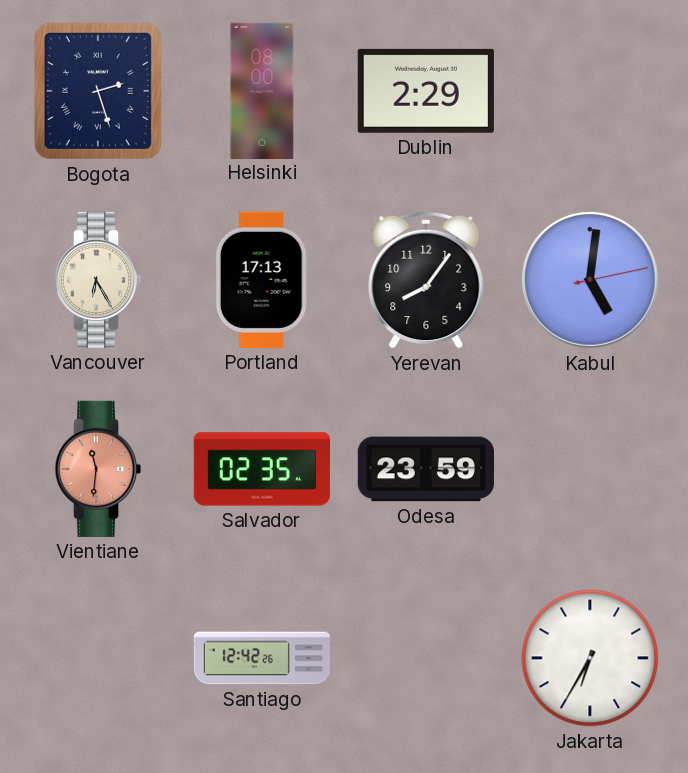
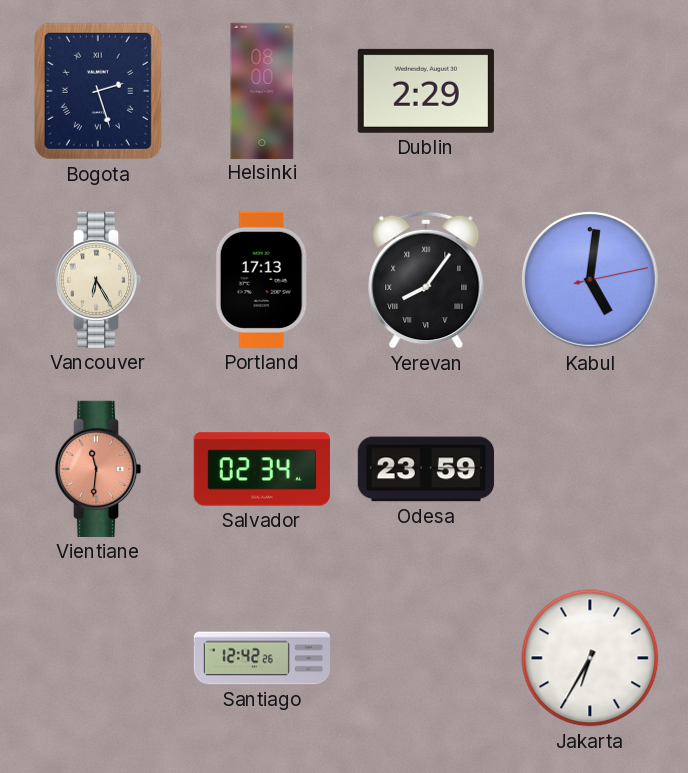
Yerevan numerals: Arabic -> Roman (426, 280)
Salvador: 02:35 -> 02:34 (262, 469)
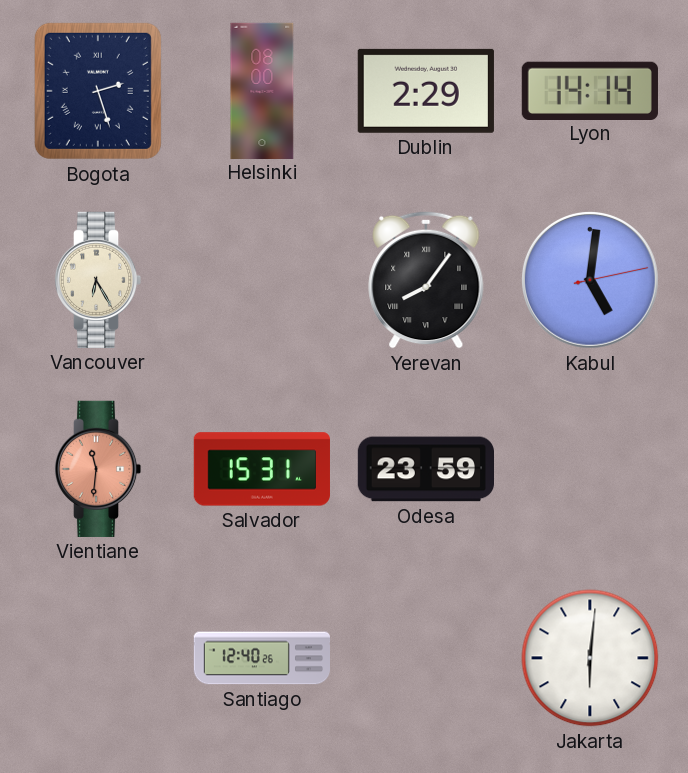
Lyon: none -> 14:14 (590, 90)
Portland: 17:13 -> none (262, 280)
Salvador: 02:34 -> 15:31 (262, 469)
Santiago: 12:42 -> 12:40 (261, 658)
Jakarta: 6:35 -> 6:01 (590, 658)
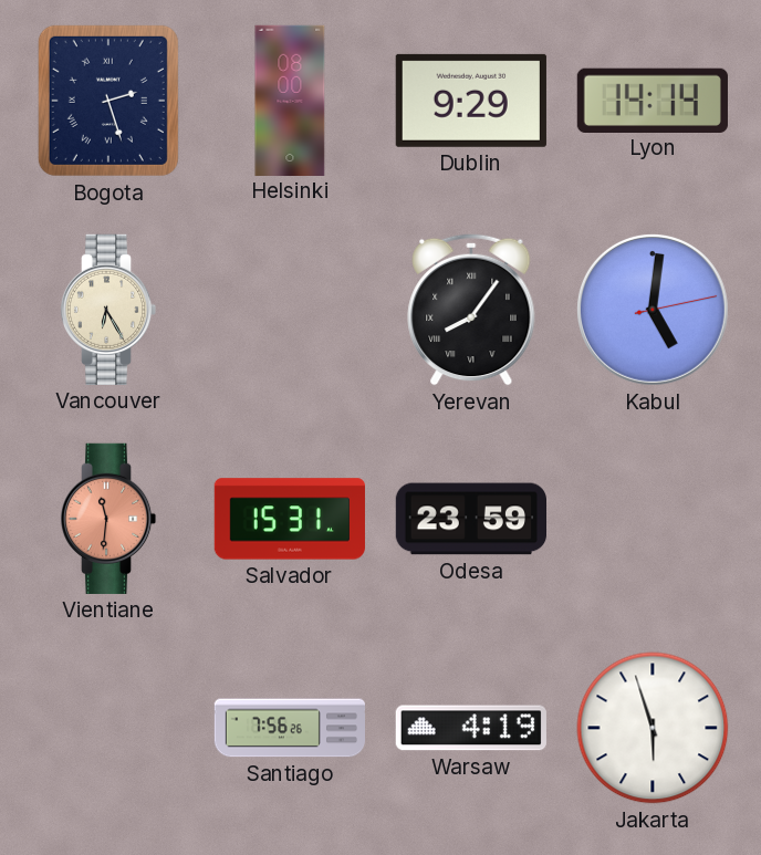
Dublin: 2:29 -> 9:29 (471, 101)
Santiago: 12:40 -> 7:56 (289, 728)
Warsaw: none -> 4:19 (471, 728)
Jakarta: 6:01 -> 5:57 (653, 728)
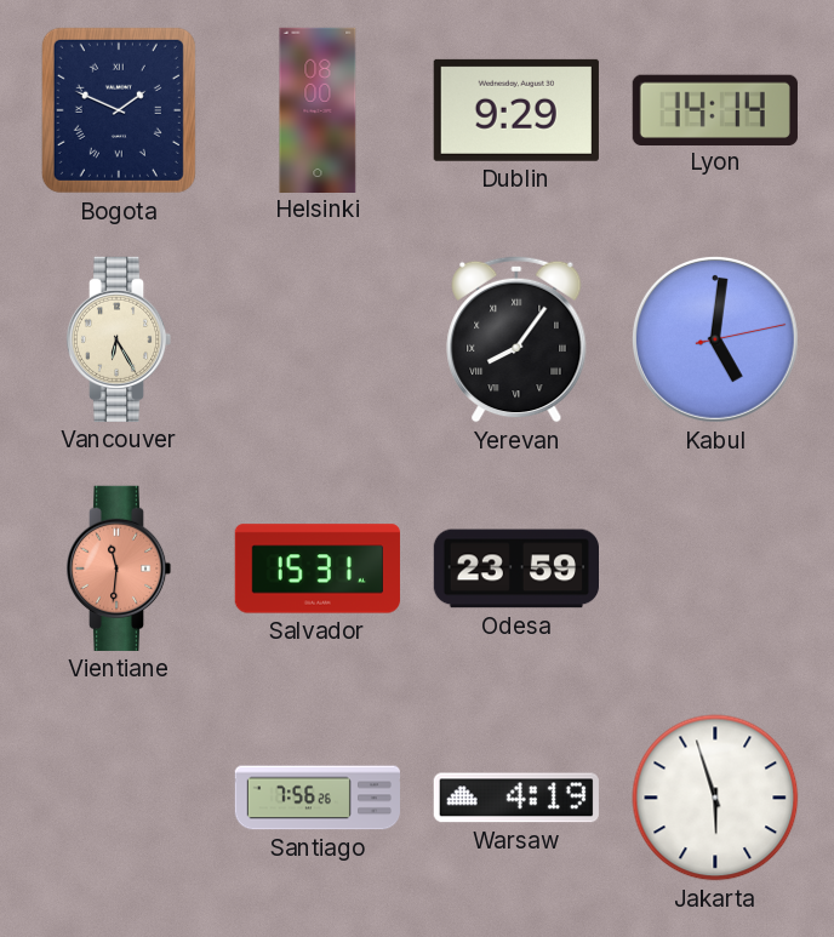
Bogota: 2:27 -> 1:49 (119, 110)
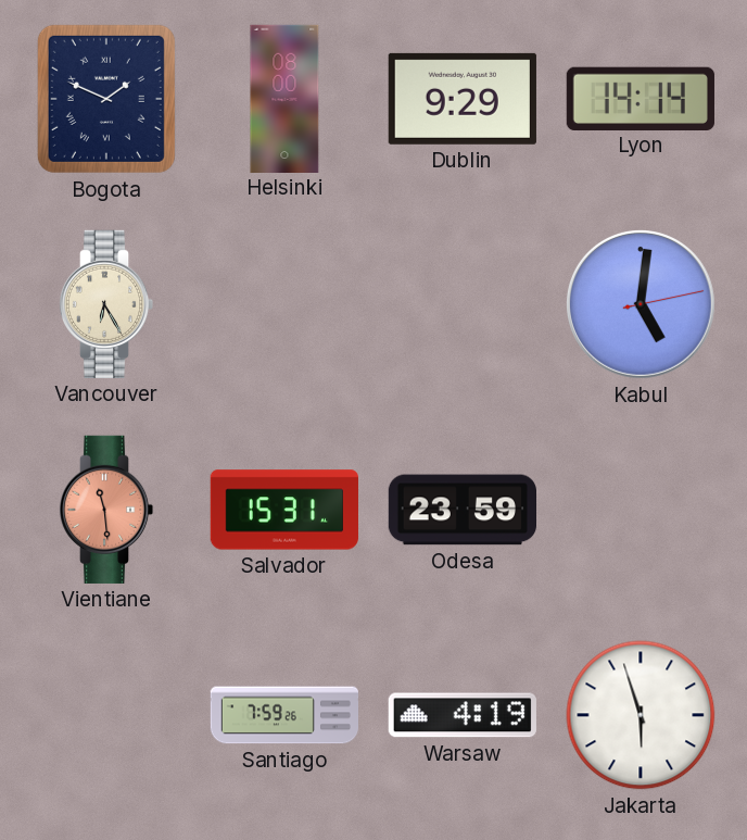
Yerevan: 8:06 -> none (516, 339)
Vientiane: 11:31 -> 11:29 (106, 510)
Santiago: 7:56 -> 7:59 (283, 715)
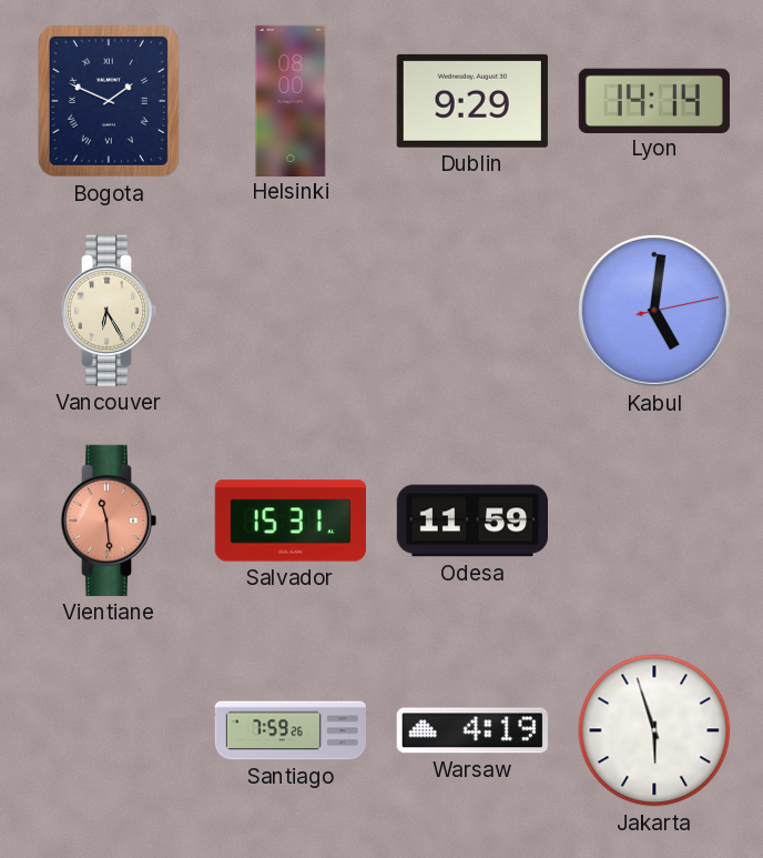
Odesa: 23:59 -> 11:59 (471, 521)
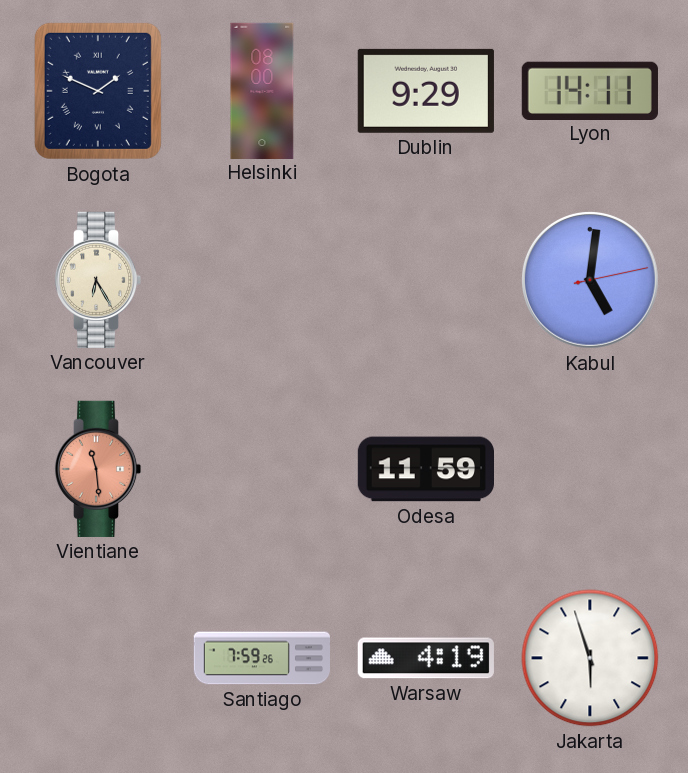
Lyon: 14:14 -> 14:11 (590, 90)
Salvador: 15:31 -> none (291, 521)
